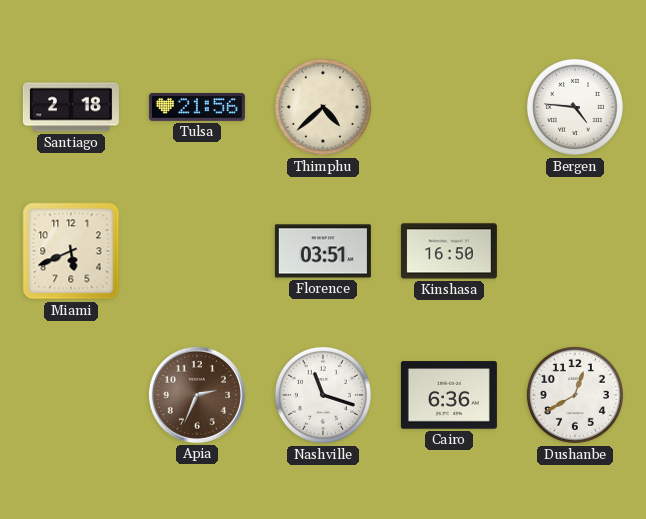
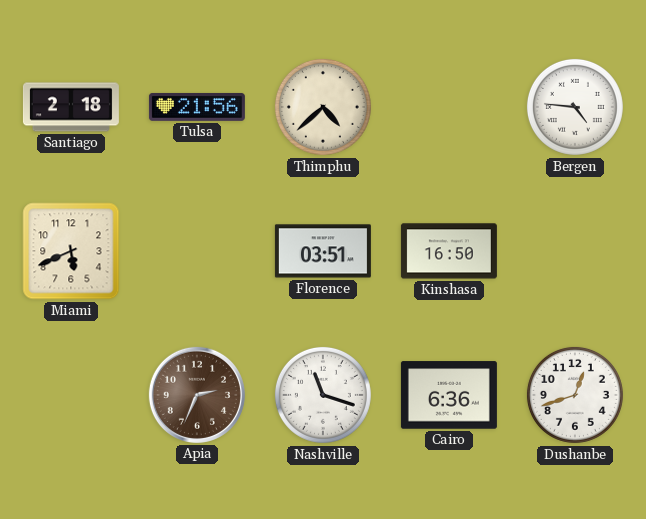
Dushanbe: 12:40 -> 12:42 (575, 395)
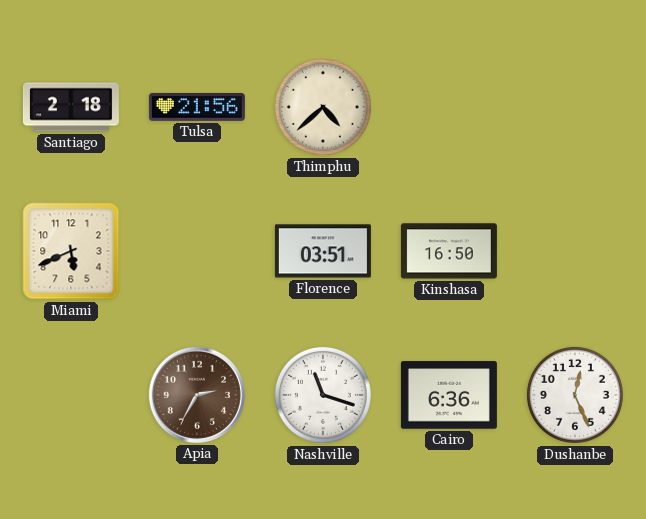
Bergen: 4:46 -> none (575, 107)
Apia: 2:34 -> 2:35 (197, 395)
Dushanbe: 12:42 -> 12:26 (575, 395)
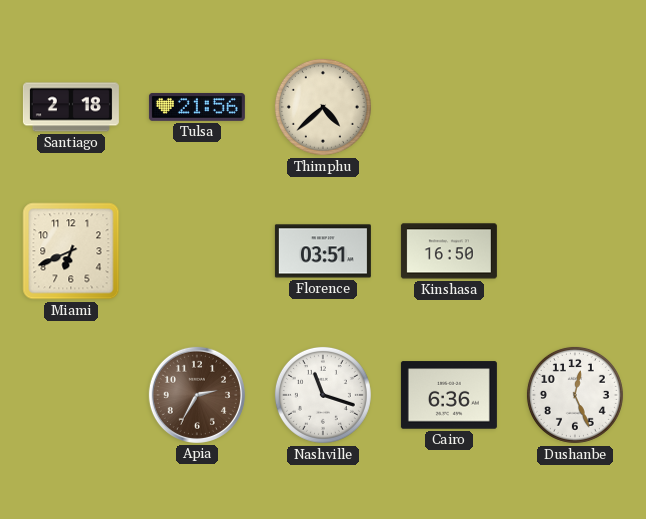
Miami: 5:41 -> 6:41 (71, 251)
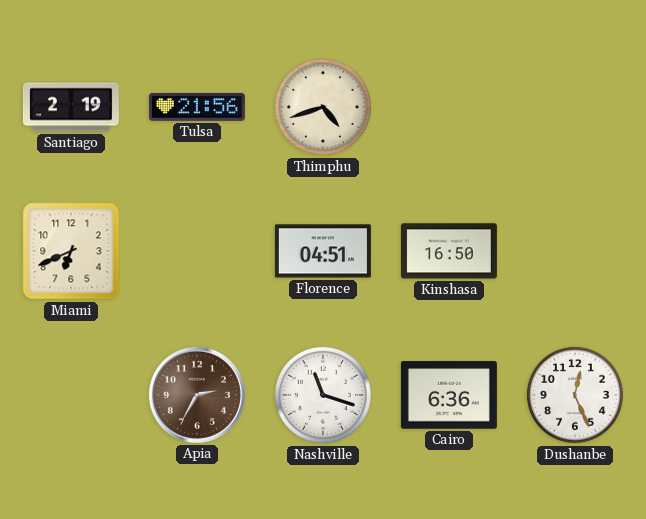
Santiago: 2:18 -> 2:19 (71, 107)
Thimphu: 4:38 -> 4:42 (323, 107)
Florence: 03:51 -> 04:51 (323, 251)
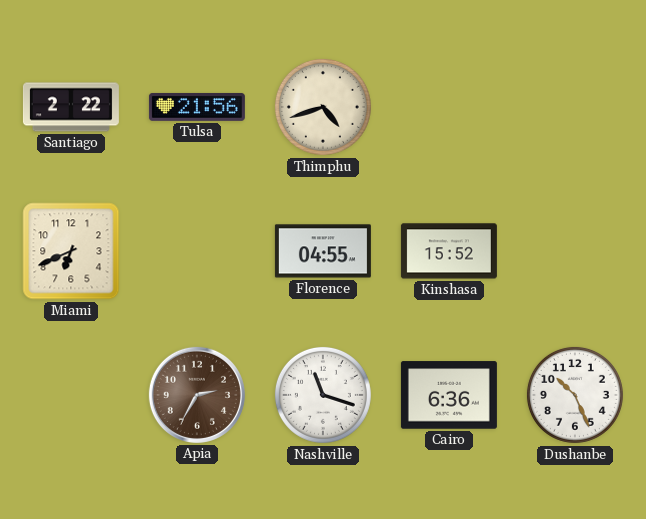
Santiago: 2:19 -> 2:22 (71, 107)
Florence: 04:51 -> 04:55 (323, 251)
Kinshasa: 16:50 -> 15:52 (449, 251)
Dushanbe: 12:26 -> 10:26 (575, 395)
